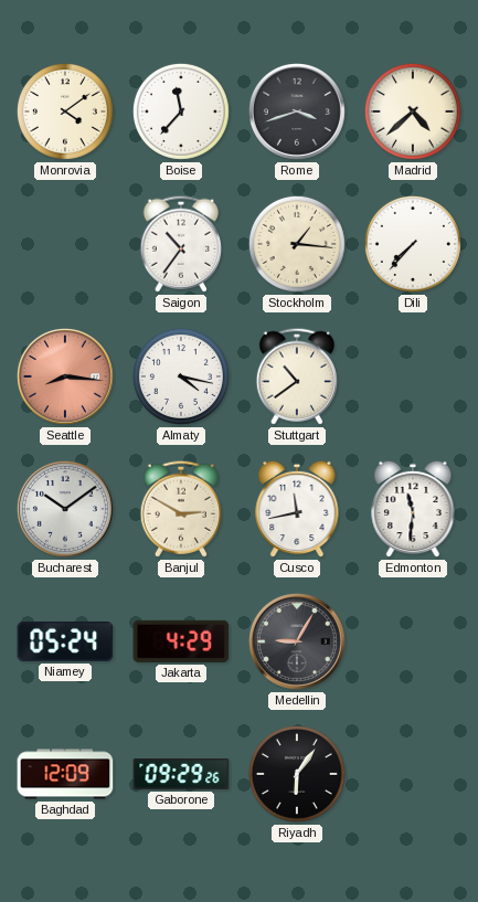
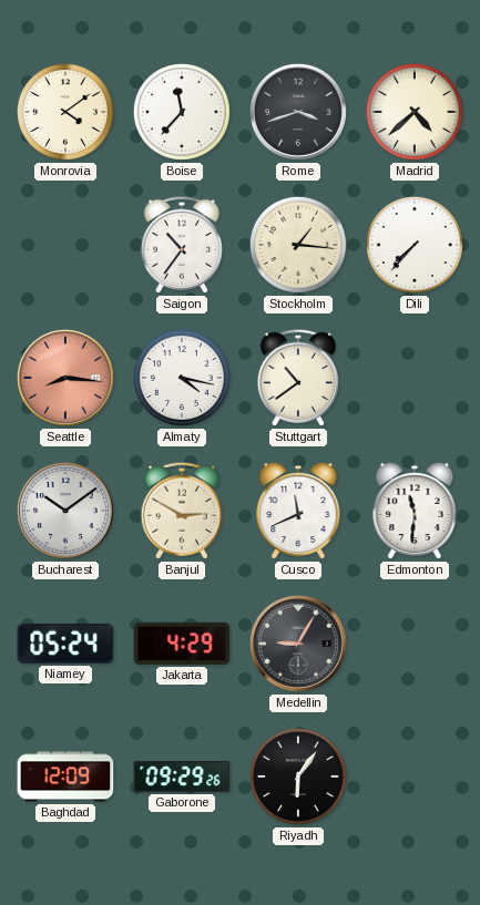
Cusco: 11:43 -> 11:41 (298, 511)
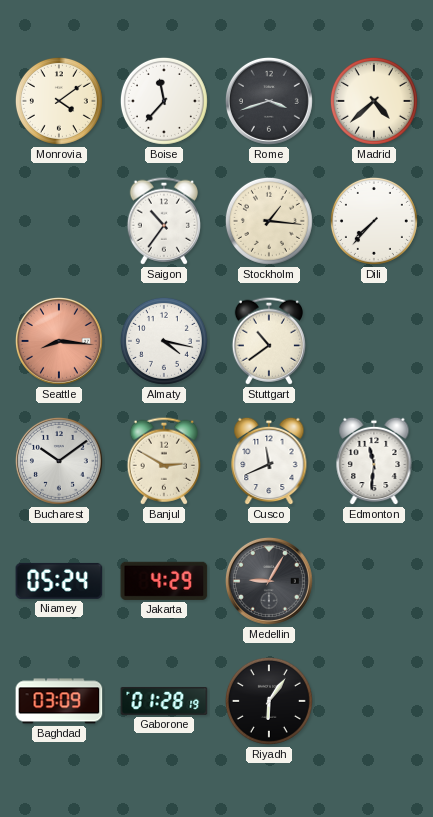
Baghdad: 12:09 -> 03:09 (59, 701)
Gaborone: 09:29 -> 01:28 (164, 701)
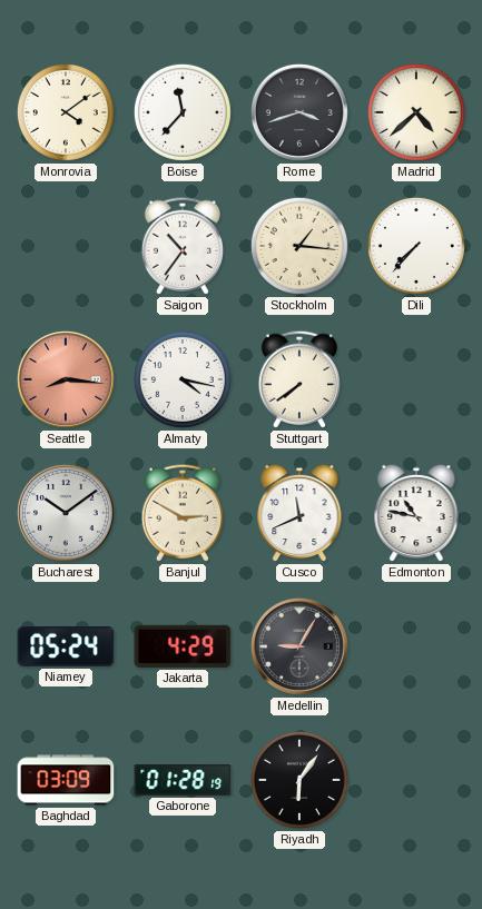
Stuttgart: 10:39 -> 7:39 (299, 379)
Edmonton: 11:31 -> 10:47 (416, 513)
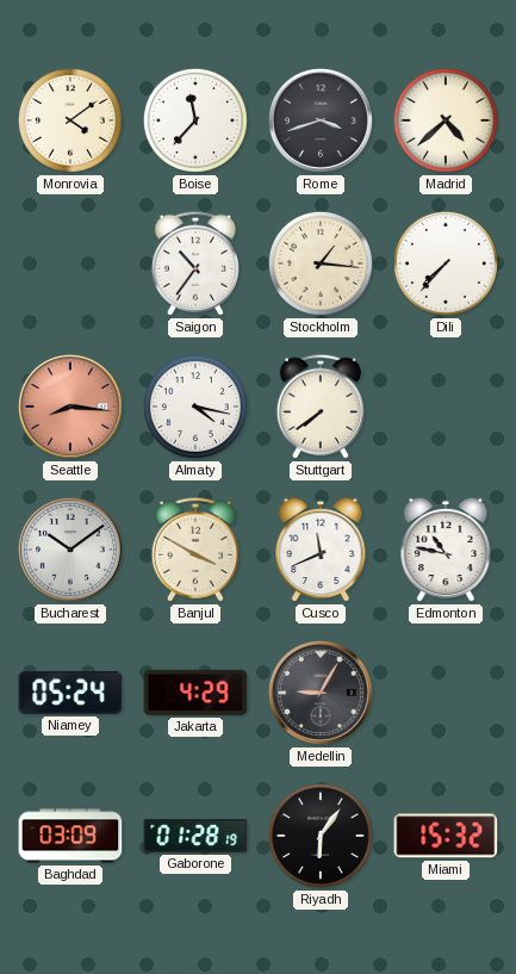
Banjul: 2:50 -> 3:50 (195, 550)
Miami: none -> 15:32 (446, 836)
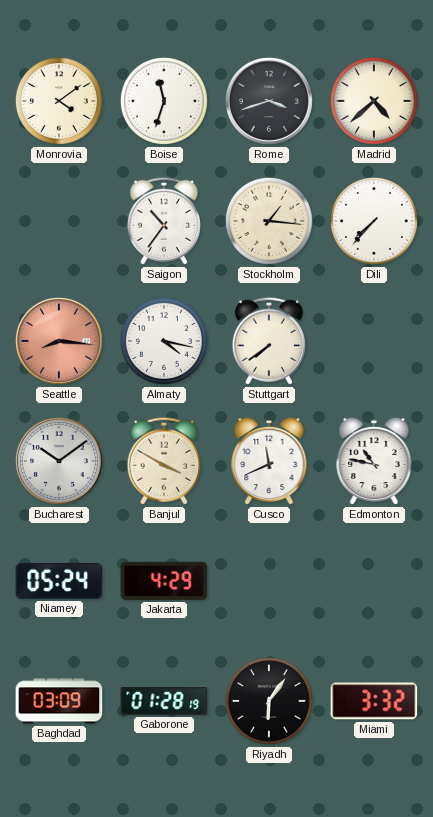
Boise: 11:37 -> 11:33 (164, 101)
Medellin: 9:05 -> none (321, 693)
Miami: 15:32 -> 3:32 (374, 701)
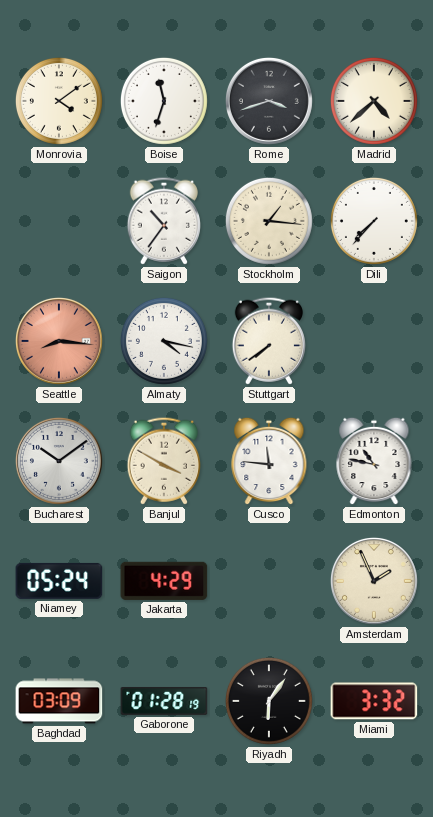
Cusco: 11:41 -> 11:46 (269, 461)
Amsterdam: none -> 1:56 (374, 581)
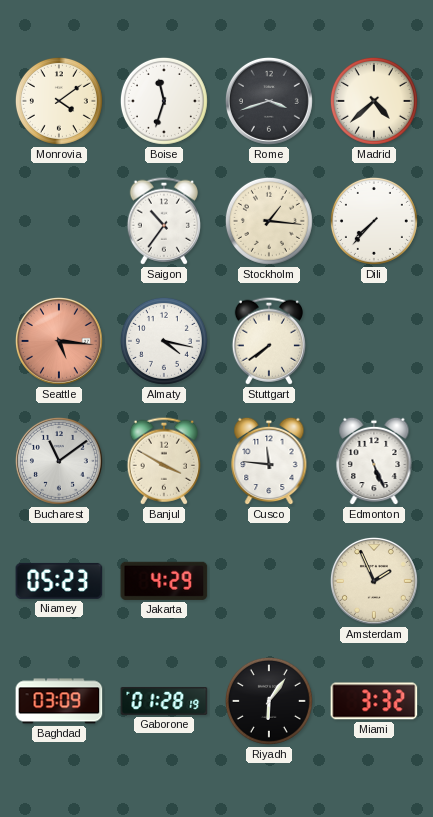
Seattle: 8:16 -> 5:16 (59, 341)
Bucharest: 10:09 -> 11:09 (59, 461)
Edmonton: 10:47 -> 5:26 (374, 461)
Niamey: 05:24 -> 05:23 (59, 581)
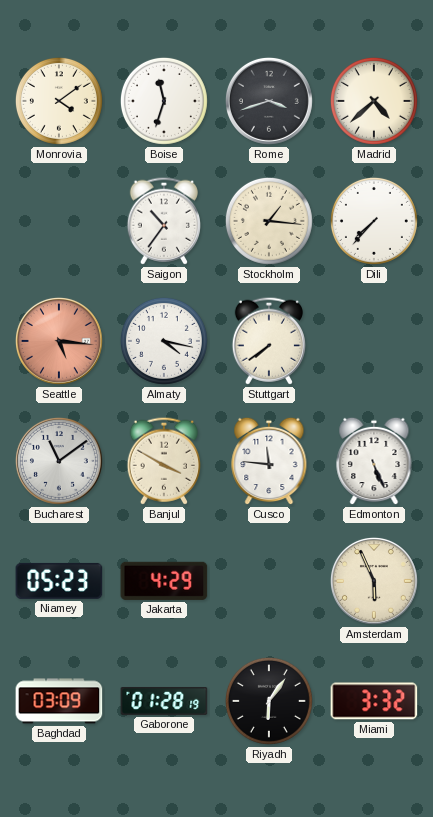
Amsterdam: 1:56 -> 5:56 (374, 581)
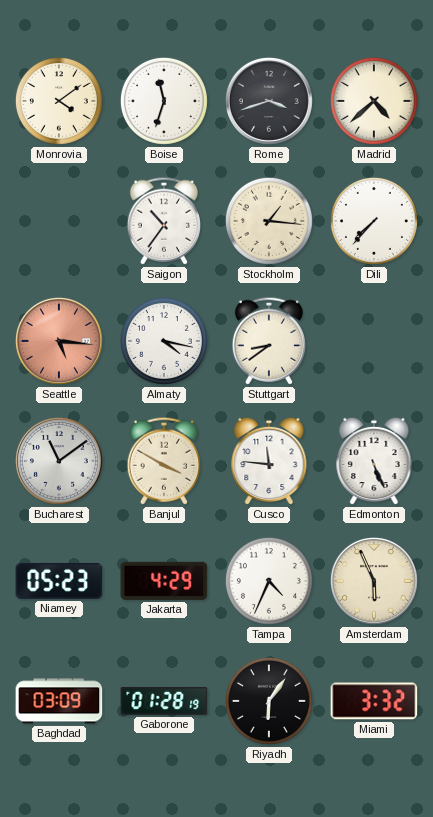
Stuttgart: 7:39 -> 8:39 (269, 341)
Tampa: none -> 4:34 (269, 581)
